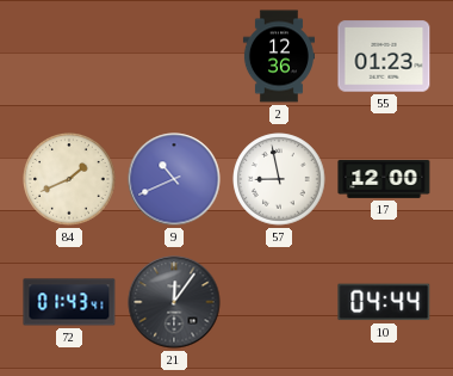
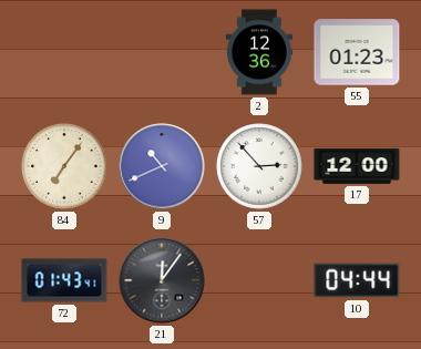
84: 1:41 -> 7:06 (64, 166)
57: 8:58 -> 2:53 (259, 166)
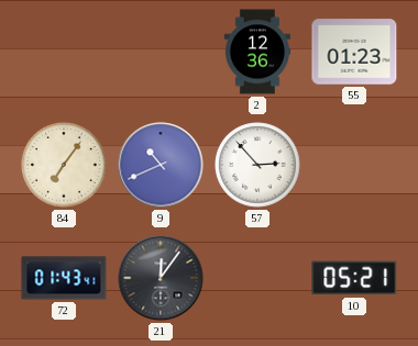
17: 12:00 -> none (357, 166)
10: 04:44 -> 05:21 (354, 278)
